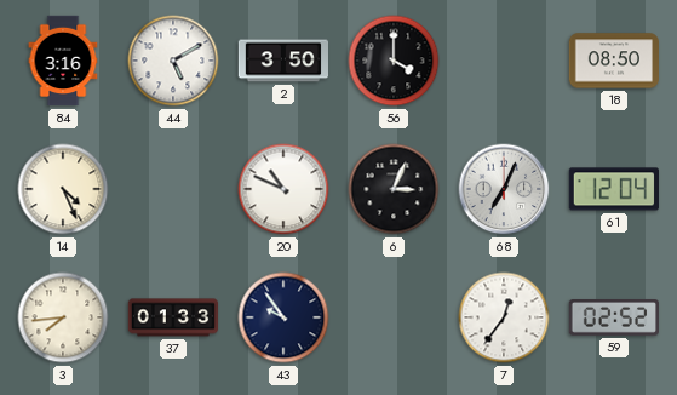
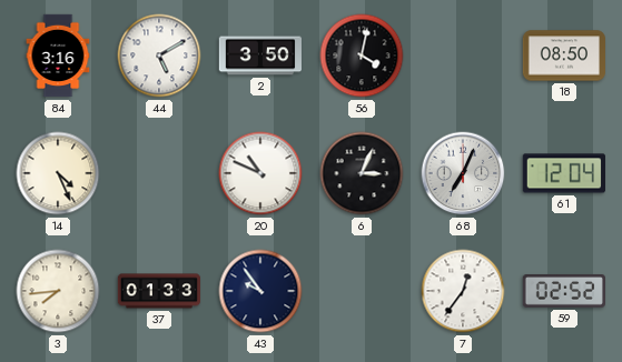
56: 4:00 -> 4:02 (362, 56)
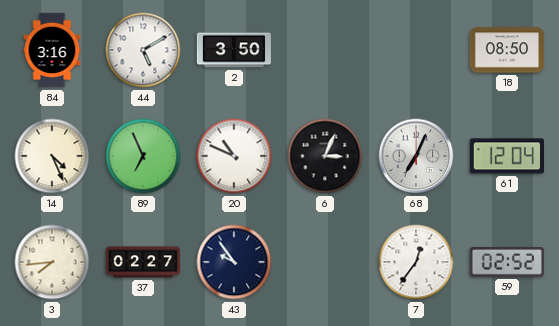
56: 4:02 -> none (362, 56)
89: none -> 6:56 (143, 156)
37: 01:33 -> 02:27 (143, 262)
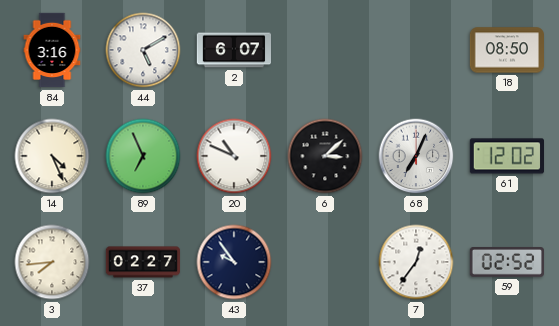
2: 3:50 -> 6:07 (233, 50)
6: 3:04 -> 3:08 (325, 156)
61: 12:04 -> 12:02 (506, 156)
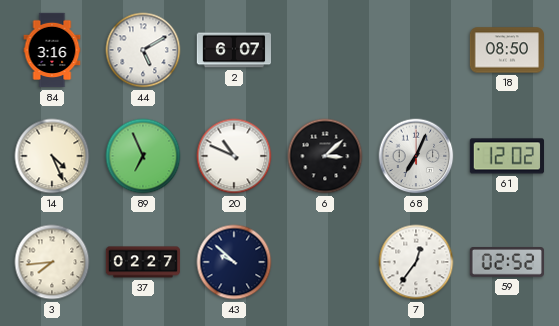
43: 9:54 -> 9:52 (234, 262)
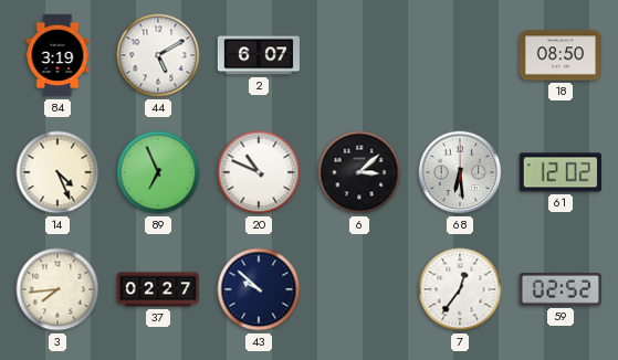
84: 3:16 -> 3:19 (57, 55)
68: 7:04 -> 6:29 (460, 172)
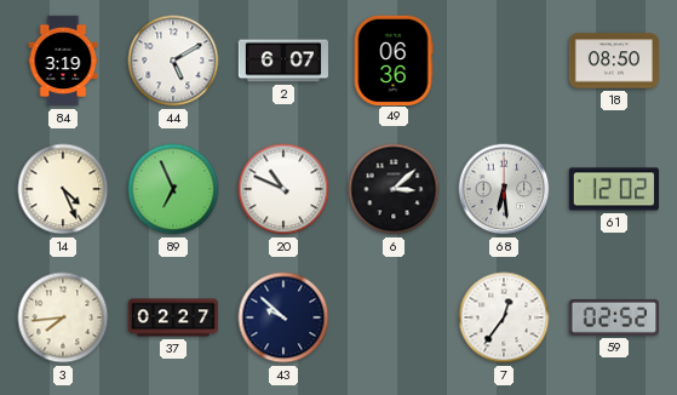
49: none -> 06:36 (394, 59)
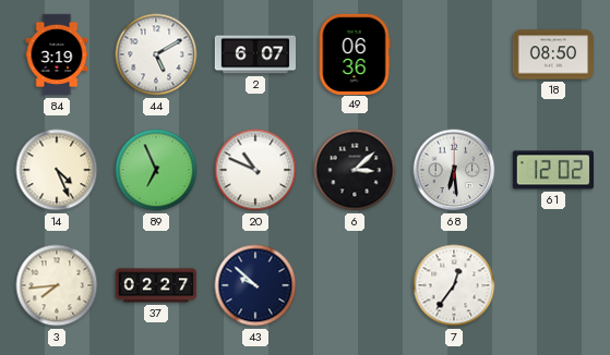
59: 02:52 -> none (613, 319)
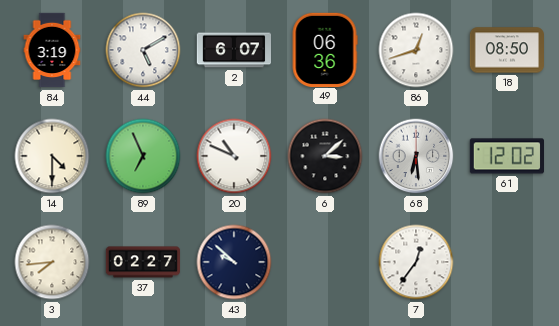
86: none -> 12:42 (416, 50)
14: 4:26 -> 4:30 (52, 156)
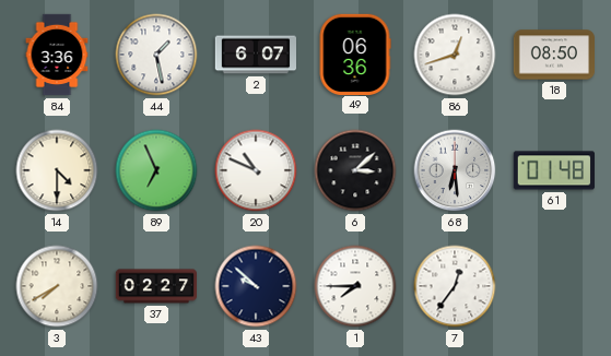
84: 3:19 -> 3:36 (57, 55)
44: 5:10 -> 1:28 (156, 55)
61: 12:02 -> 01:48 (553, 170)
3: 7:44 -> 7:40 (57, 286)
1: none -> 7:45 (355, 286)
